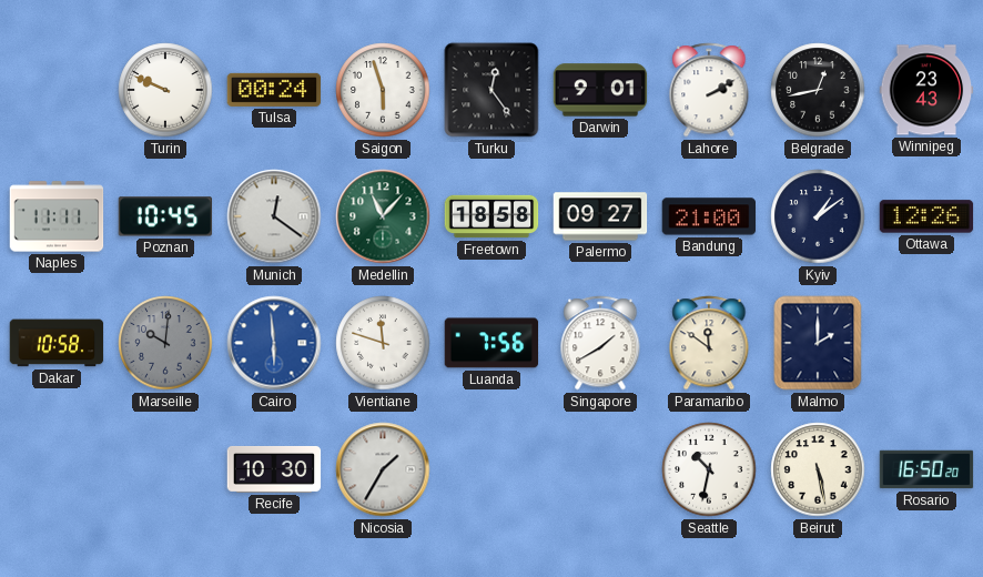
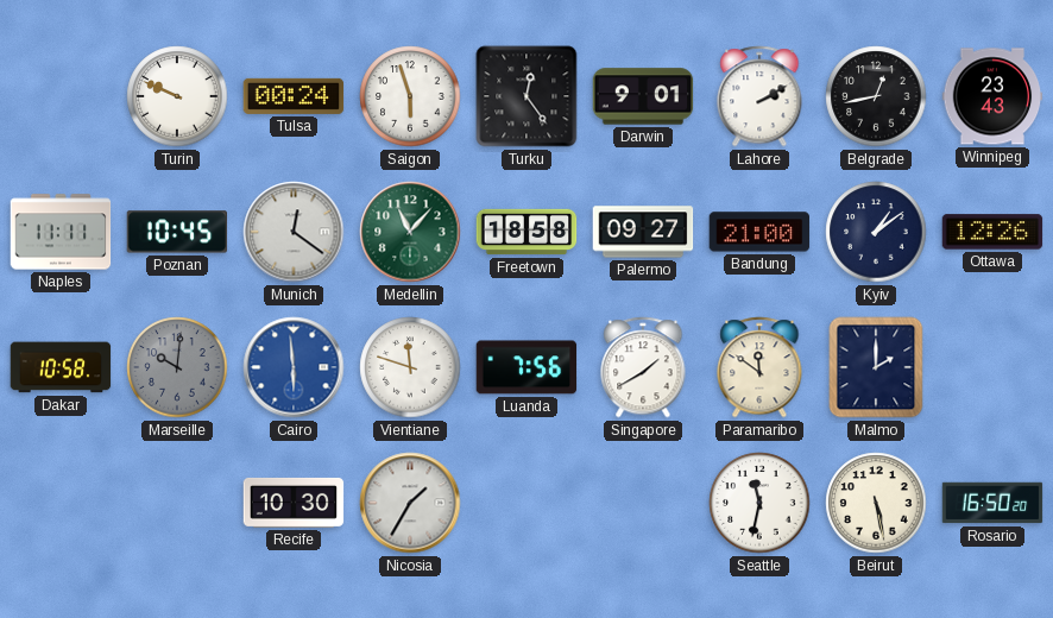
Seattle: 10:32 -> 11:32 (759, 503)
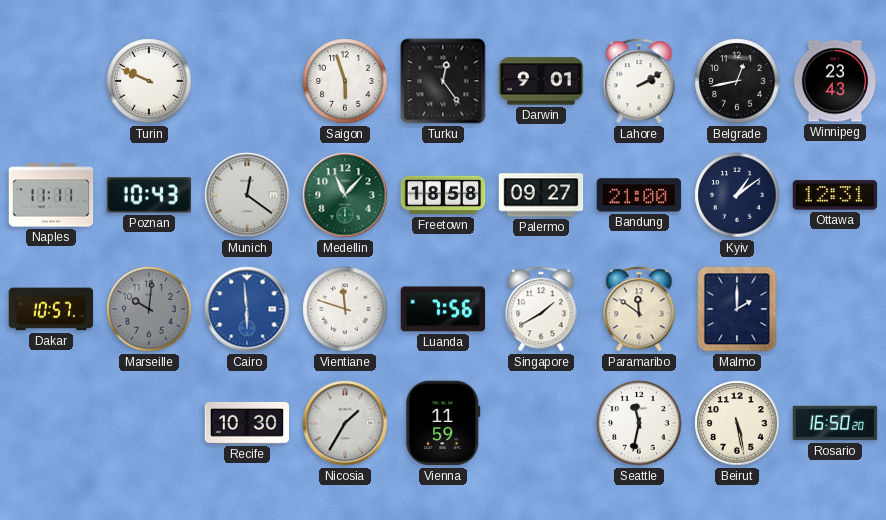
Tulsa: 00:24 -> none (294, 96)
Poznan: 10:45 -> 10:43 (149, 195)
Ottawa: 12:26 -> 12:31 (835, 195)
Dakar: 10:58 -> 10:57 (51, 309)
Vienna: none -> 11:59 (443, 423)
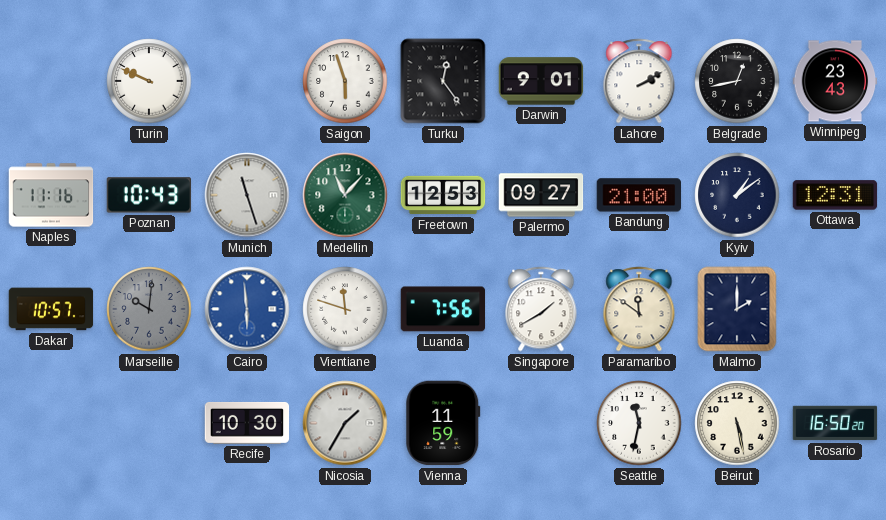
Naples: 11:11 -> 11:16 (51, 195)
Munich: 12:21 -> 11:27 (247, 195)
Freetown: 18:58 -> 12:53 (443, 195)
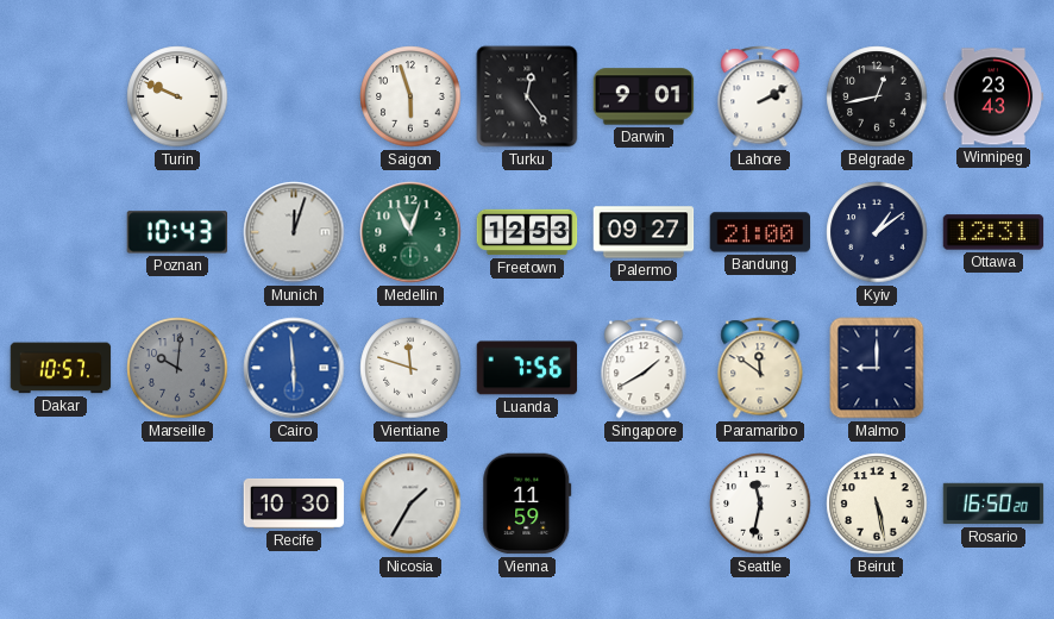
Naples: 11:16 -> none (51, 195)
Munich: 11:27 -> 12:03 (294, 232)
Medellin: 11:07 -> 11:03 (410, 232)
Malmo: 2:00 -> 9:00 (877, 368)
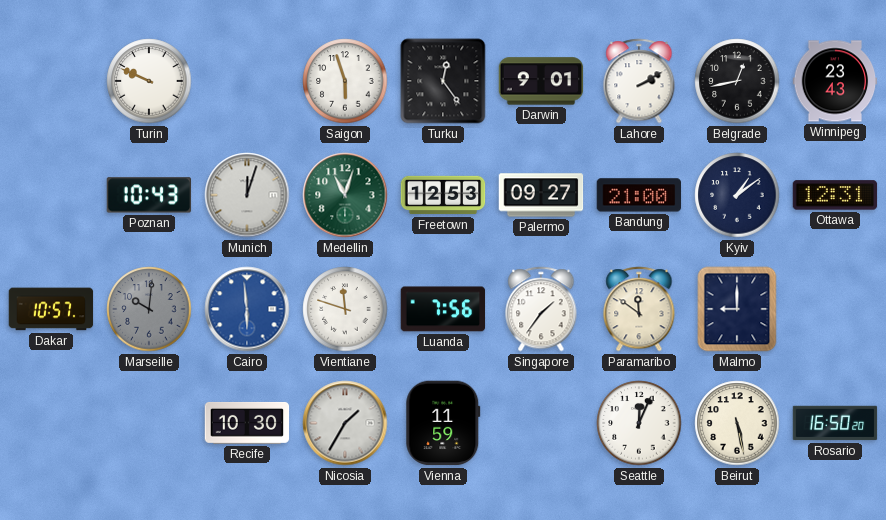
Singapore: 1:40 -> 1:36 (541, 309)
Seattle: 11:32 -> 12:04 (639, 423)
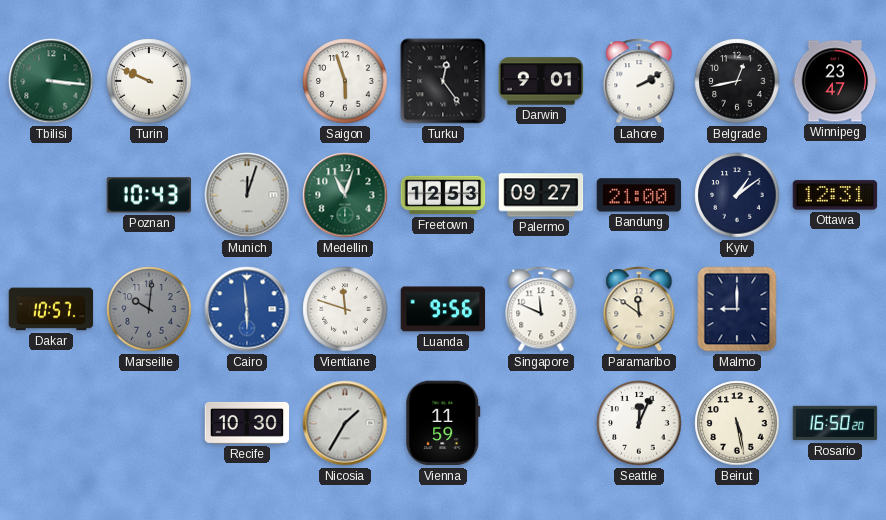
Tbilisi: none -> 3:16 (51, 81)
Winnipeg: 23:43 -> 23:47 (835, 81)
Luanda: 7:56 -> 9:56 (443, 309)
Singapore: 1:36 -> 11:49 (541, 309)
